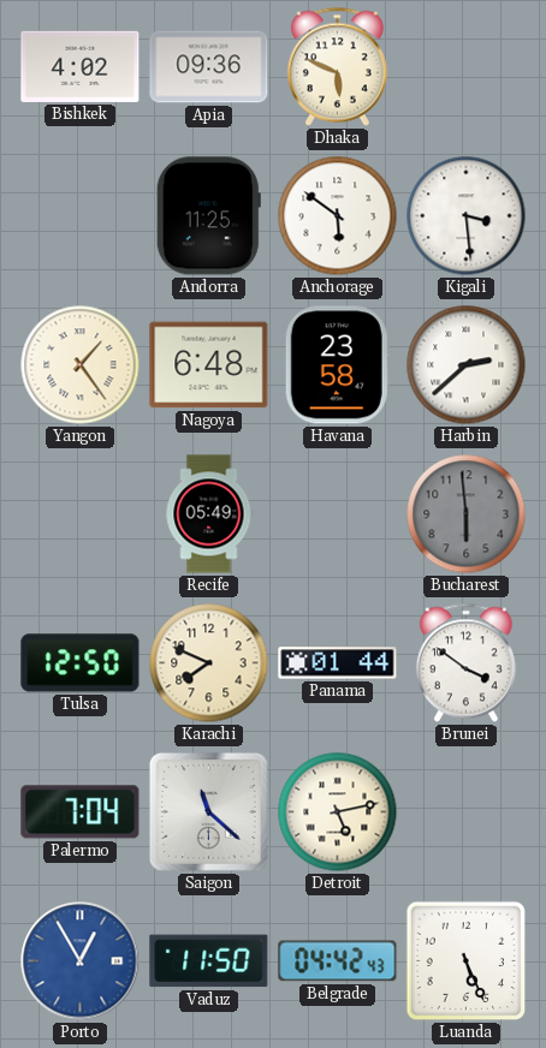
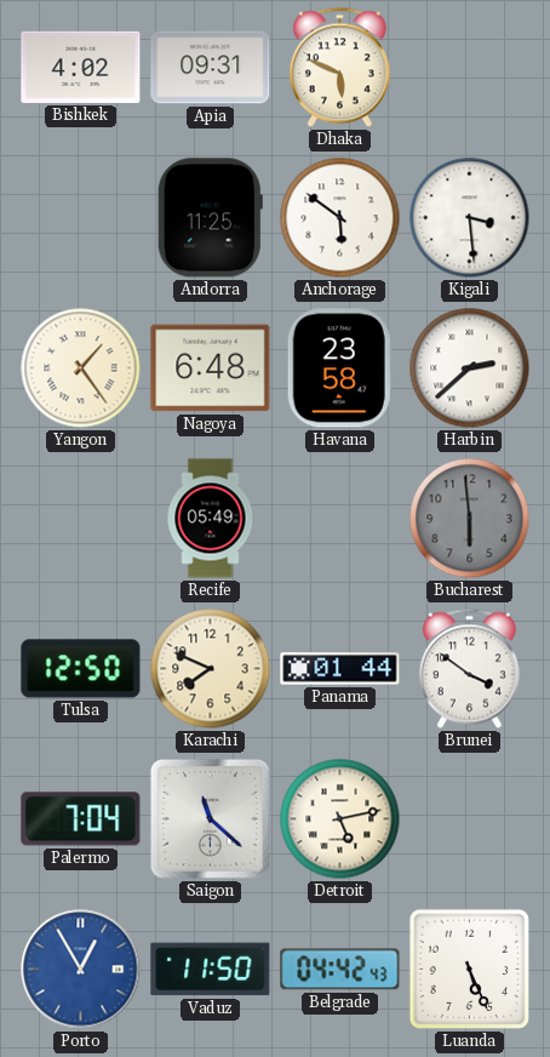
Apia: 09:36 -> 09:31 (211, 68)
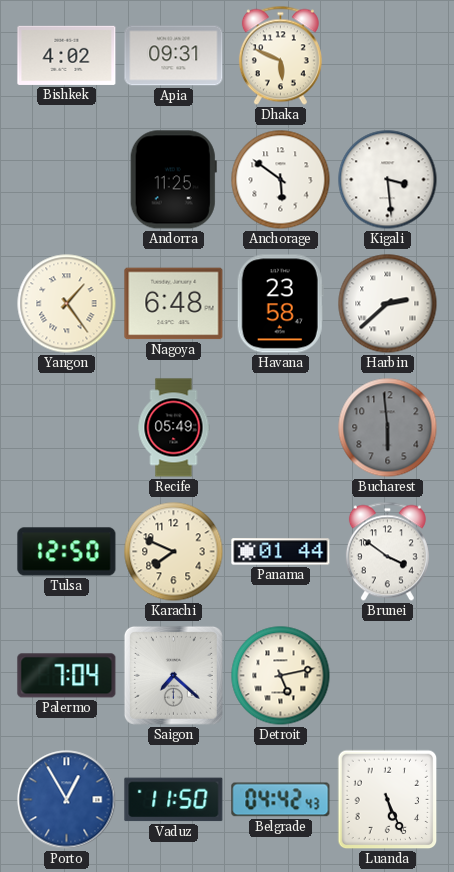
Saigon: 11:22 -> 7:22 (173, 675)
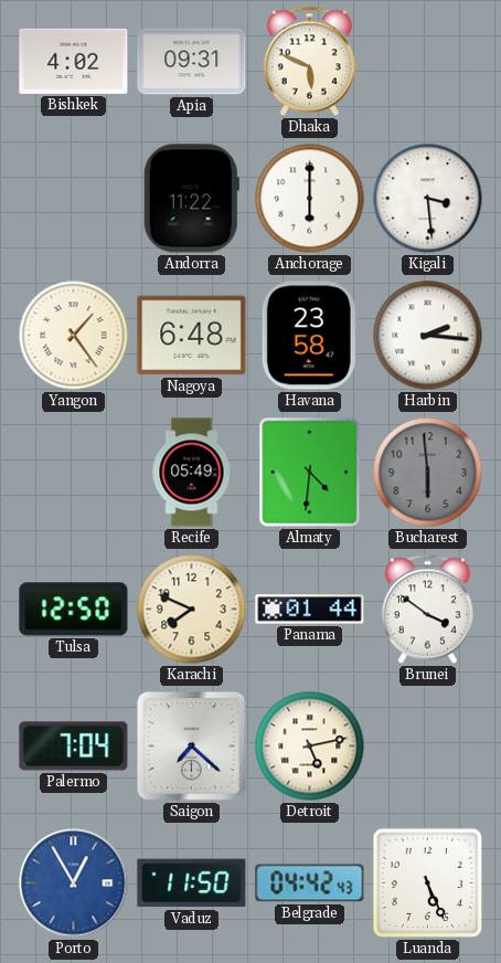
Andorra: 11:25 -> 11:22 (191, 199)
Anchorage: 5:51 -> 6:00 (310, 199)
Harbin: 2:38 -> 2:16 (428, 336)
Almaty: none -> 4:31 (310, 473)
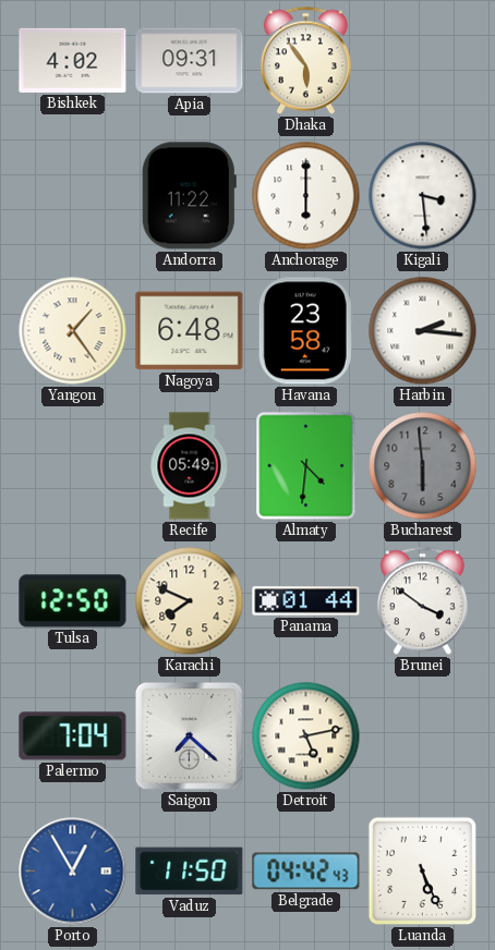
Dhaka: 5:49 -> 5:54 (305, 61)
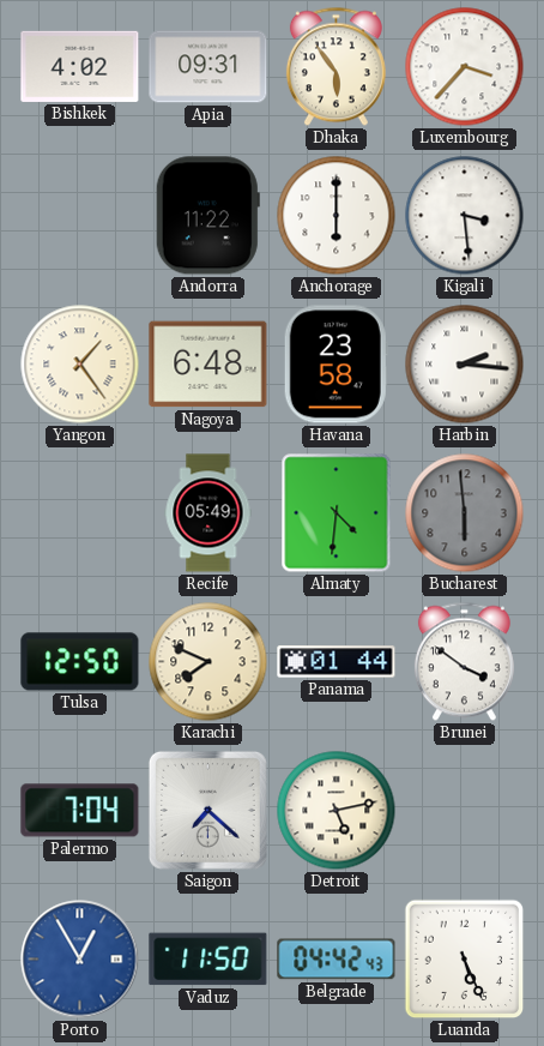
Luxembourg: none -> 3:37 (465, 67)
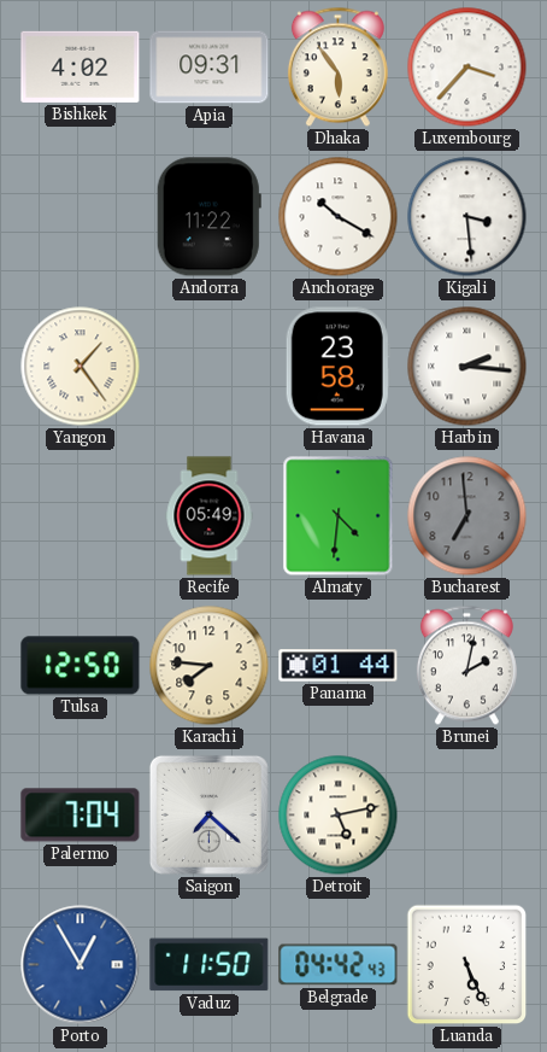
Anchorage: 6:00 -> 10:20 (339, 217)
Nagoya: 6:48 -> none (208, 365)
Bucharest: 5:59 -> 6:59 (467, 516)
Karachi: 7:49 -> 7:46 (210, 666)
Brunei: 3:51 -> 2:02 (466, 666)
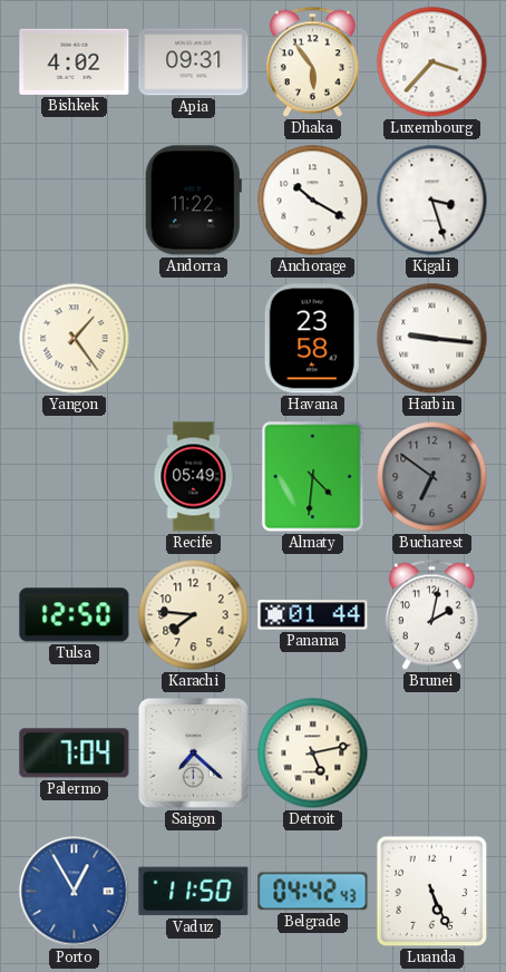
Kigali: 3:29 -> 3:27 (432, 201)
Harbin: 2:16 -> 9:16 (432, 339)
Bucharest: 6:59 -> 6:51 (432, 477)
